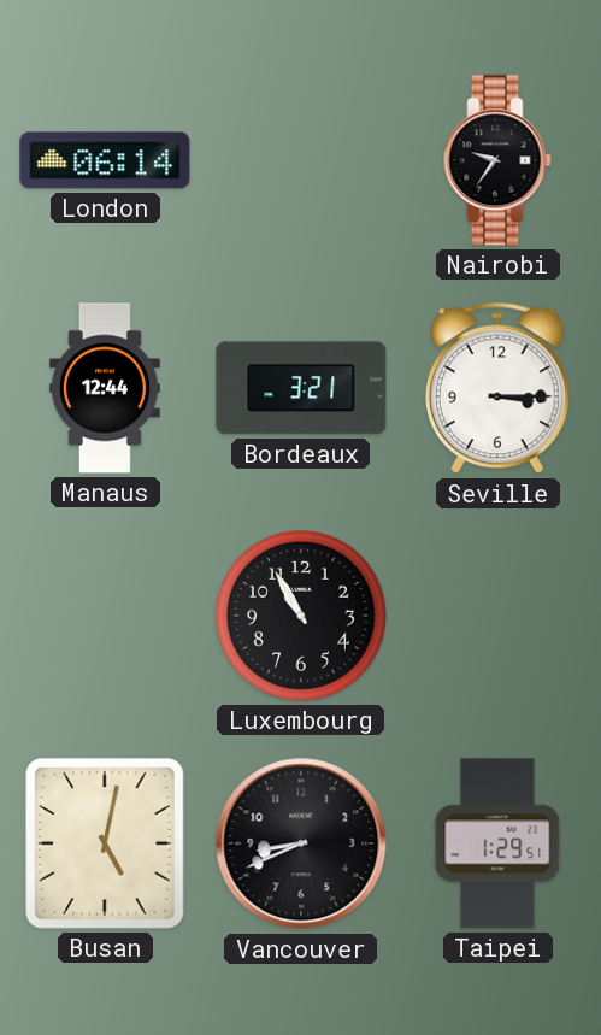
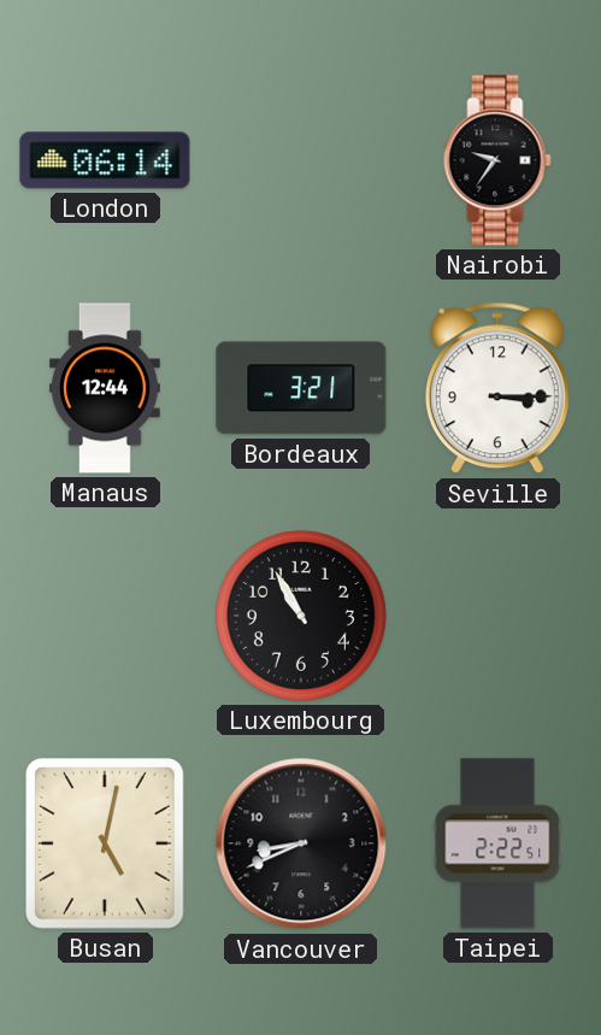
Taipei: 1:29 -> 2:22 (497, 843)
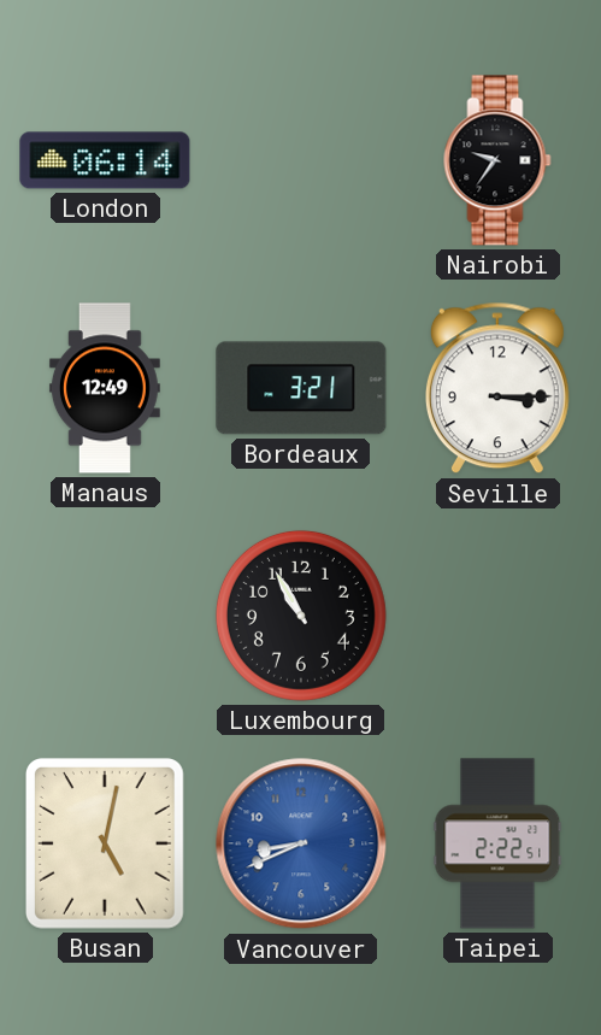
Manaus: 12:44 -> 12:49 (105, 388)
Vancouver dial: black -> blue (301, 843)
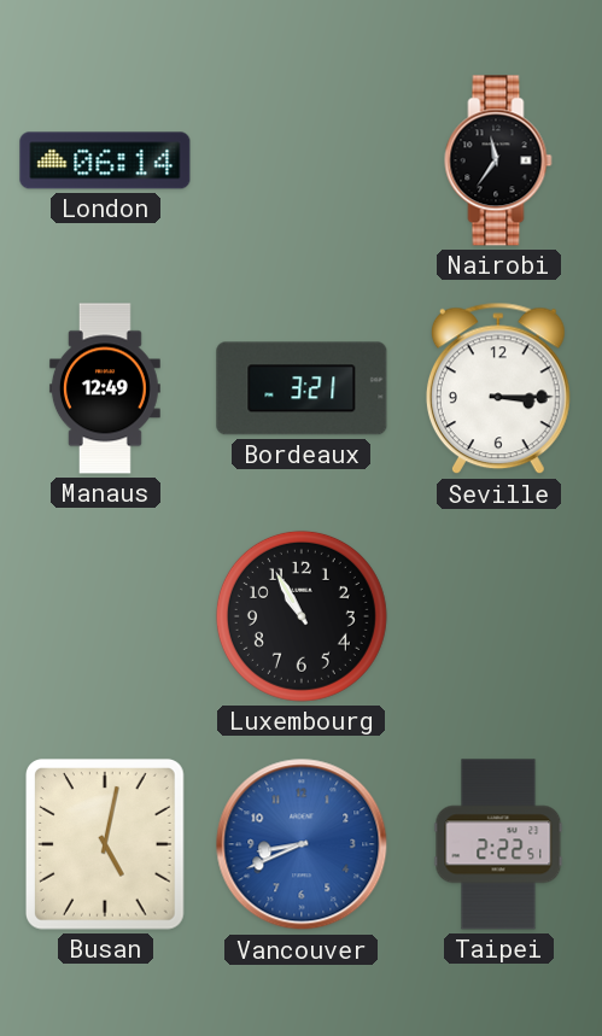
Nairobi: 9:36 -> 11:36 (498, 160)
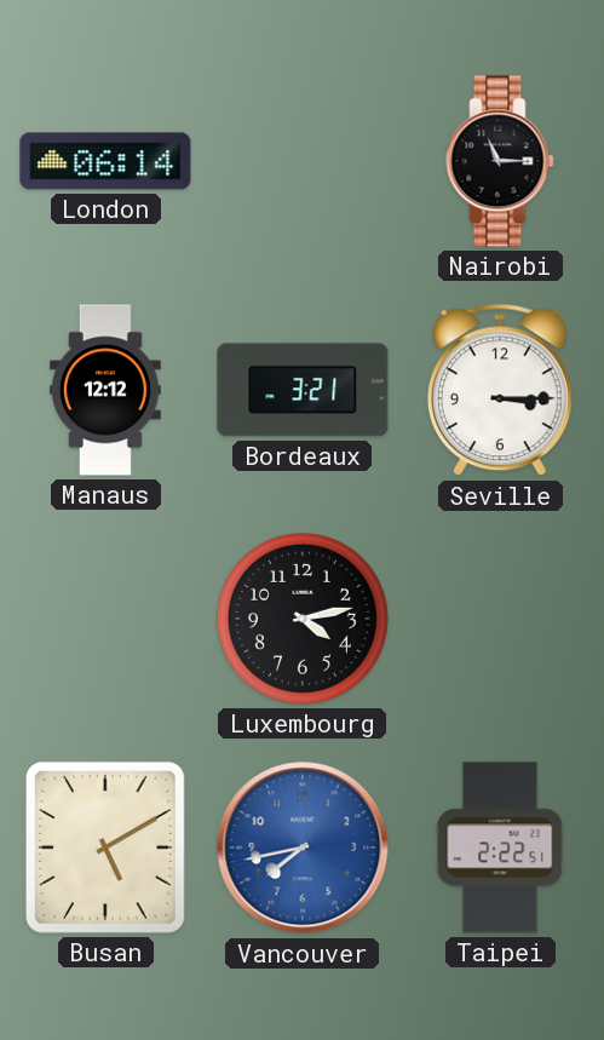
Nairobi: 11:36 -> 11:15 (500, 161)
Manaus: 12:49 -> 12:12 (105, 390)
Luxembourg: 10:55 -> 4:13 (303, 619)
Busan: 5:02 -> 5:10 (105, 849)
Vancouver: 8:41 -> 7:43 (303, 847)
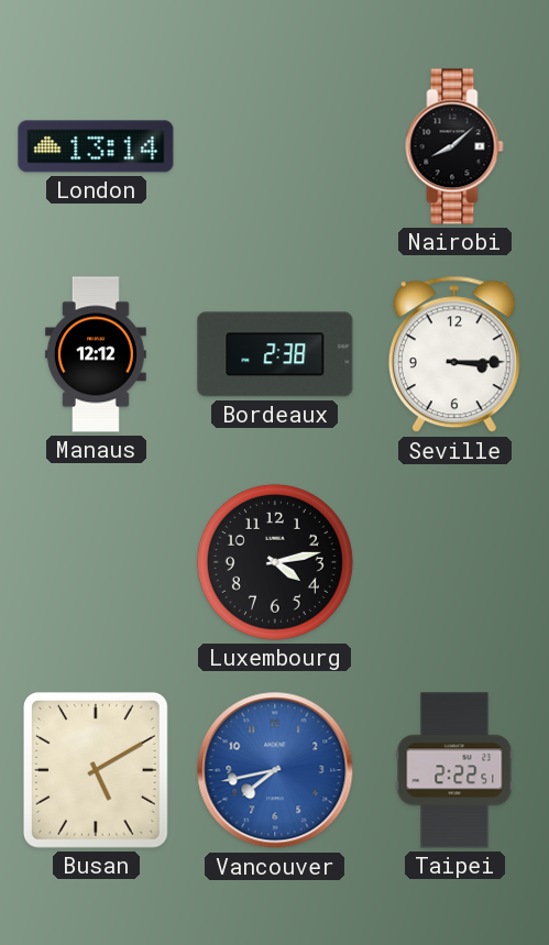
London: 06:14 -> 13:14 (96, 146)
Nairobi: 11:15 -> 8:08 (454, 146)
Bordeaux: 3:21 -> 2:38 (275, 354)
